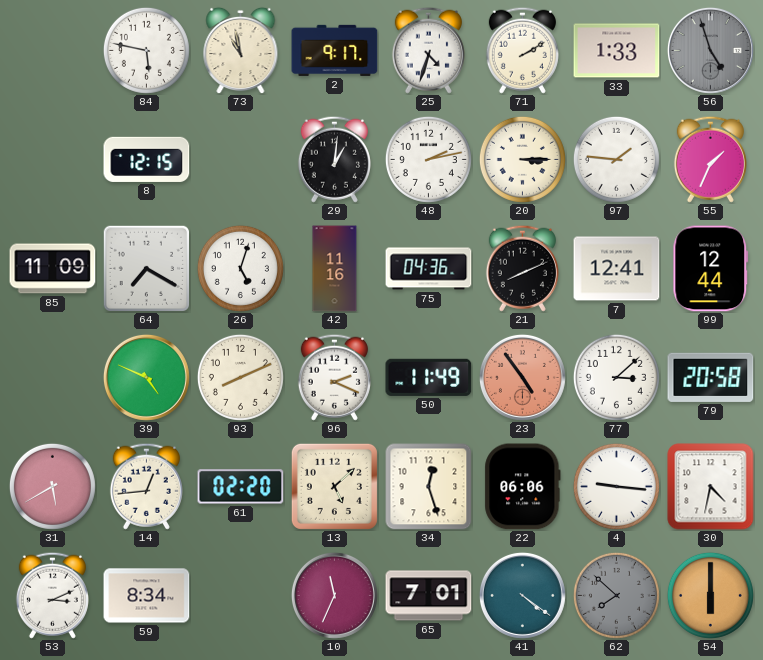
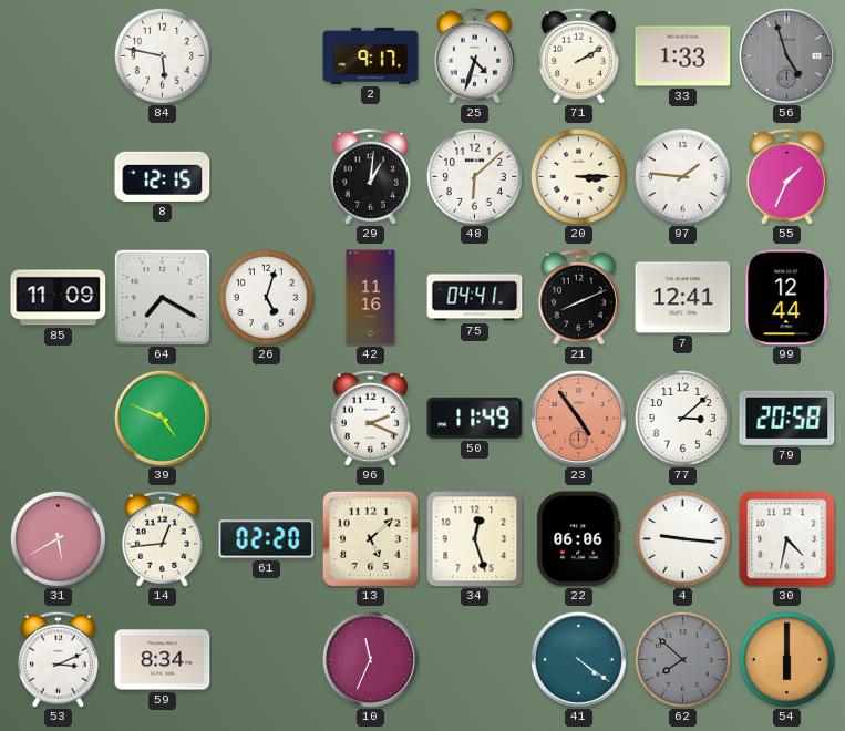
73: 10:58 -> none (241, 50)
48: 2:13 -> 6:08 (474, 176)
75: 04:36 -> 04:41 (475, 298)
93: 8:11 -> none (240, 377)
65: 7:01 -> none (429, 596)
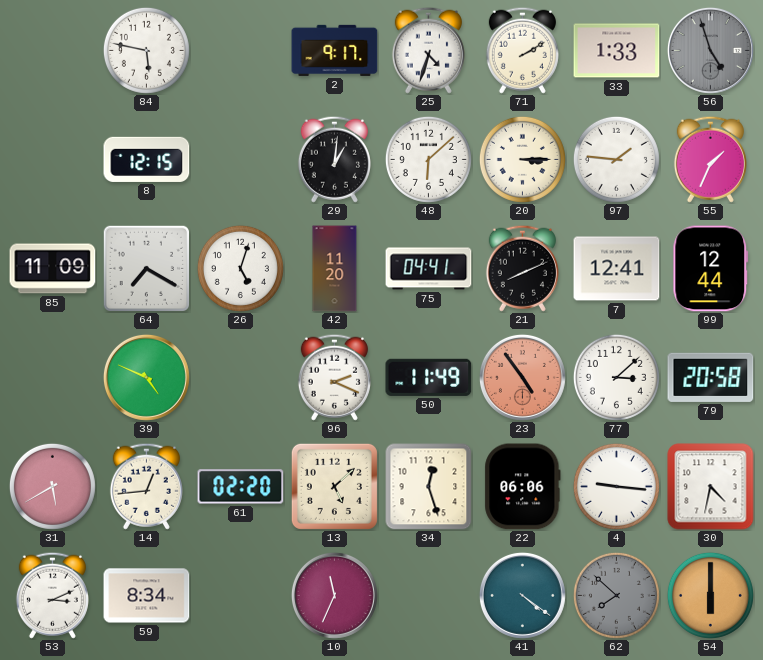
42: 11:16 -> 11:20 (335, 269)
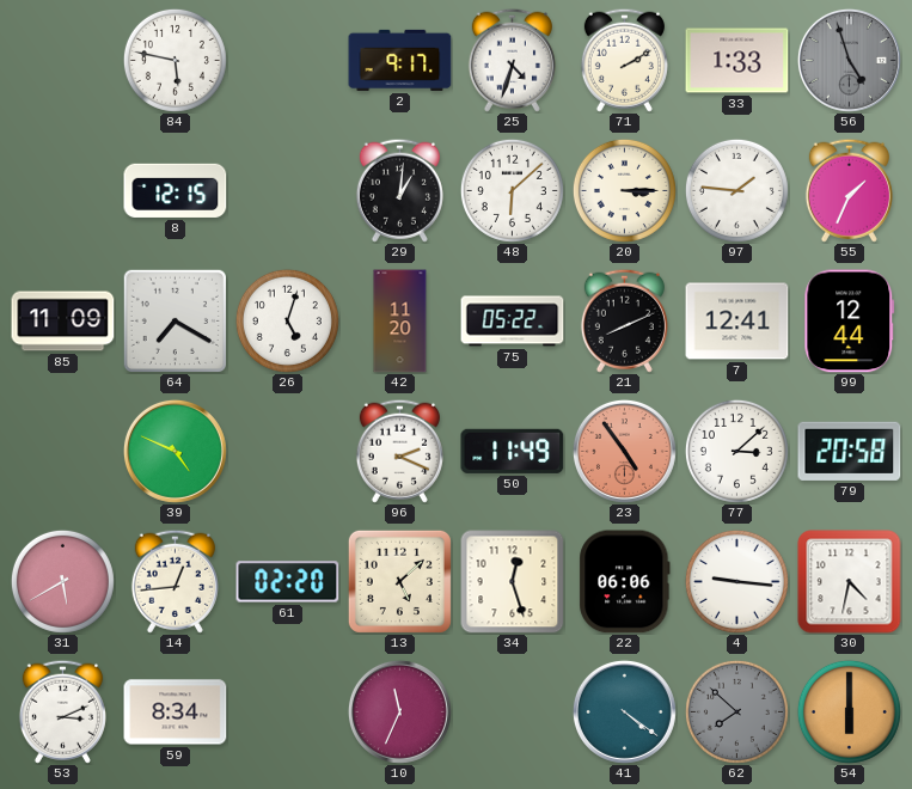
75: 04:41 -> 05:22 (513, 322)
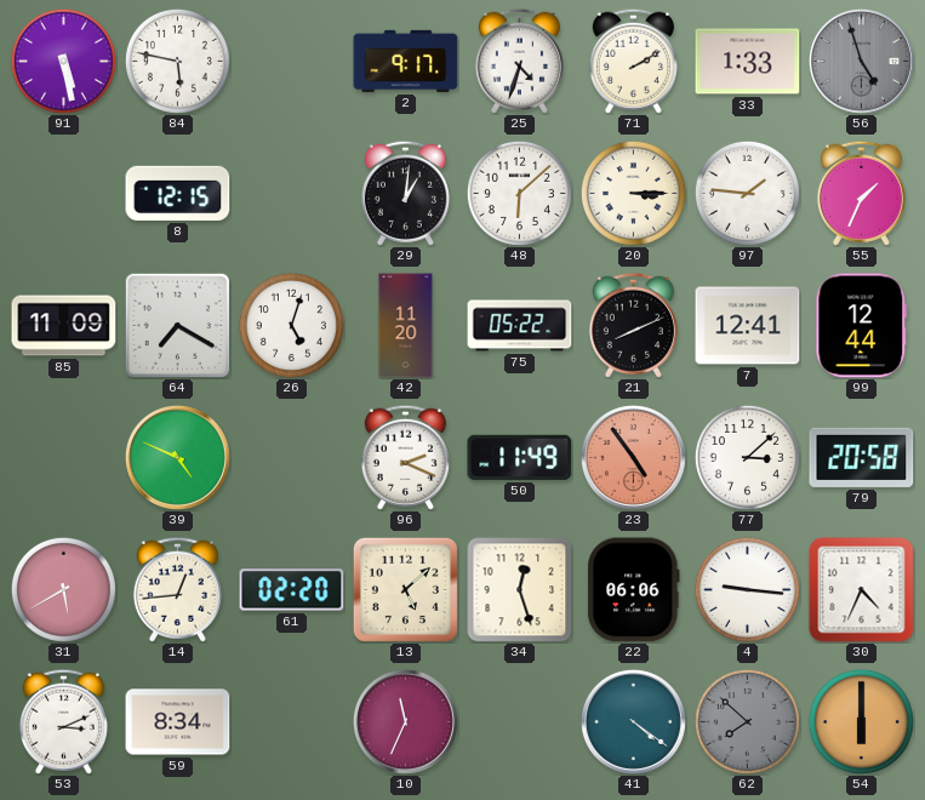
91: none -> 5:28 (63, 61)
30: 4:32 -> 4:34 (862, 590)
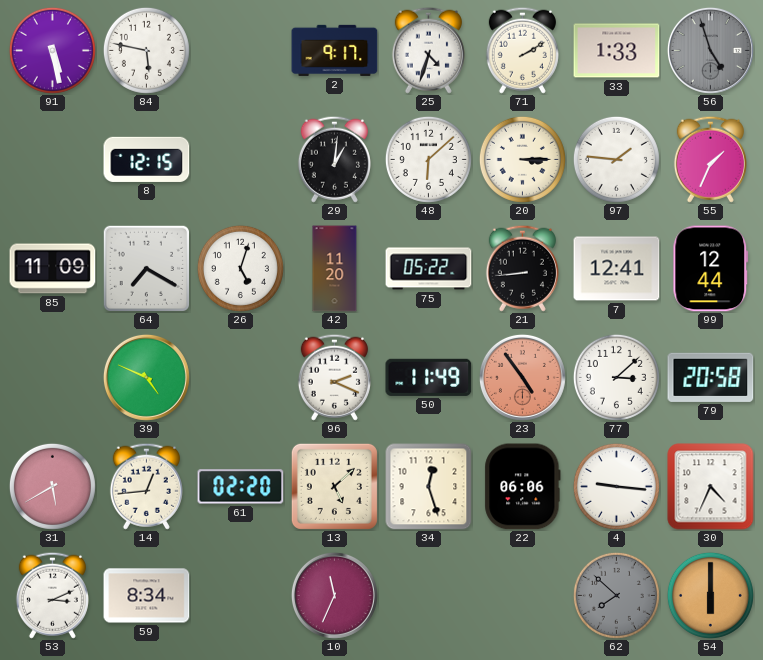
21: 8:11 -> 8:44 (522, 268)
41: 4:21 -> none (633, 721)
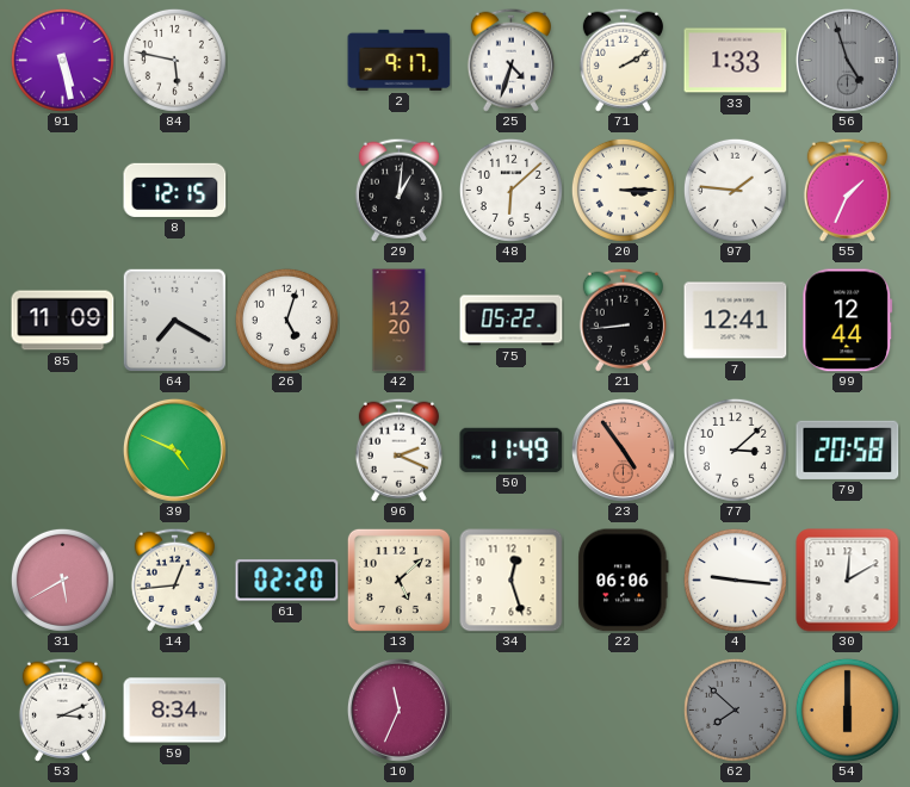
42: 11:20 -> 12:20 (400, 321)
30: 4:34 -> 12:10 (848, 581)
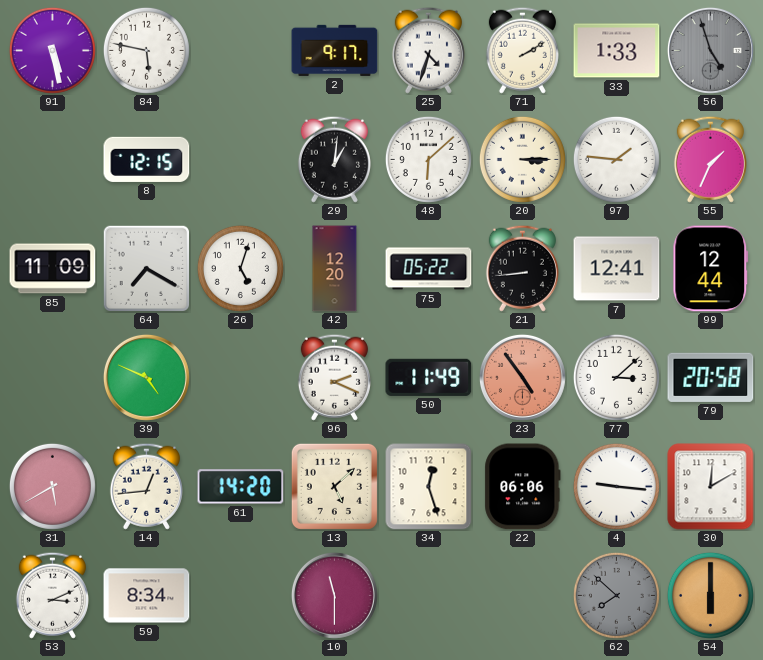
61: 02:20 -> 14:20 (241, 487)
10: 11:34 -> 11:30 (334, 595)
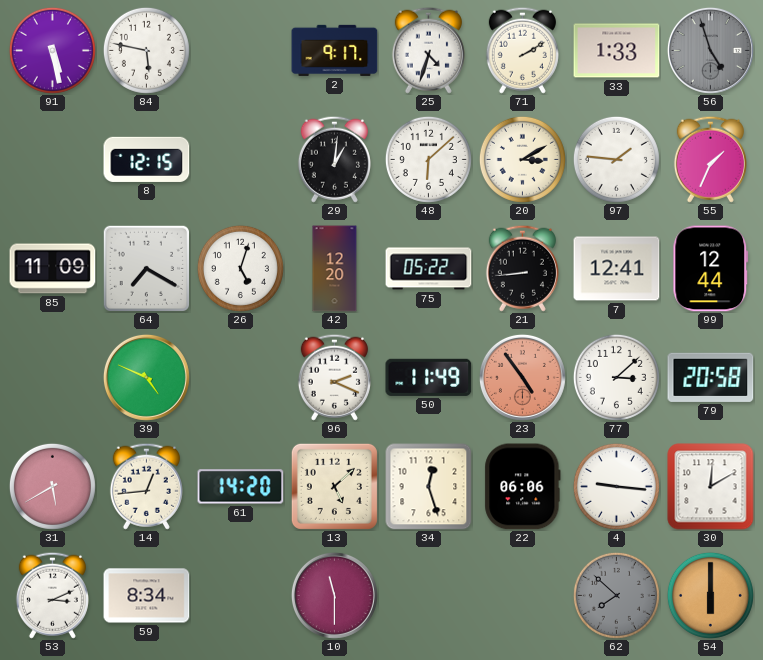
20: 3:15 -> 3:10 (522, 159)
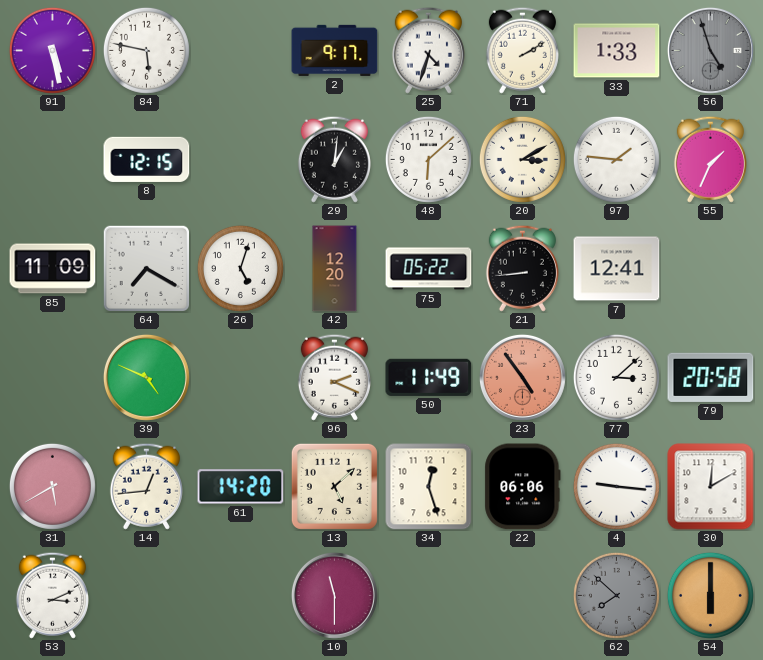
99: 12:44 -> none (711, 269)
59: 8:34 -> none (147, 596)
